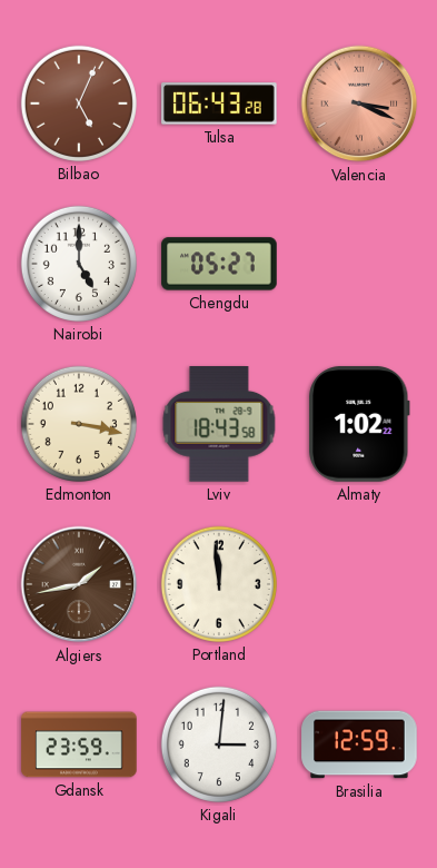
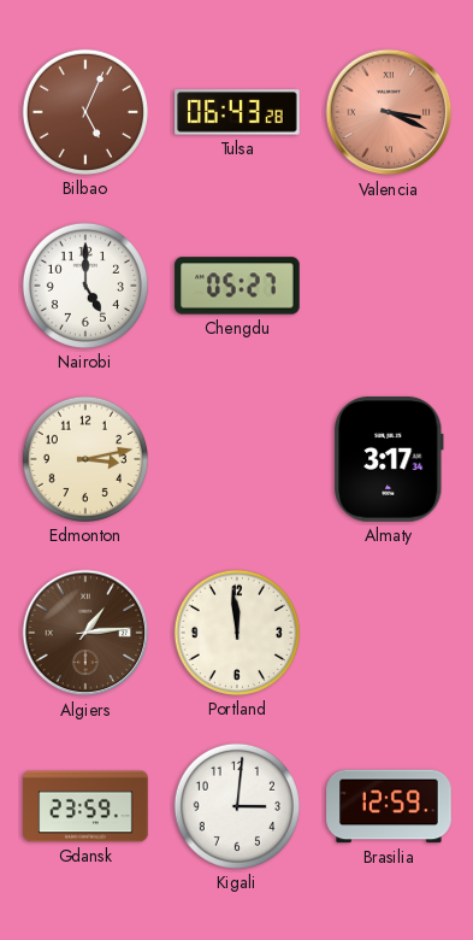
Edmonton: 3:17 -> 3:13 (85, 459)
Lviv: 18:43 -> none (219, 425)
Almaty: 1:02 -> 3:17 (390, 459)
Algiers: 1:43 -> 1:14 (85, 633)
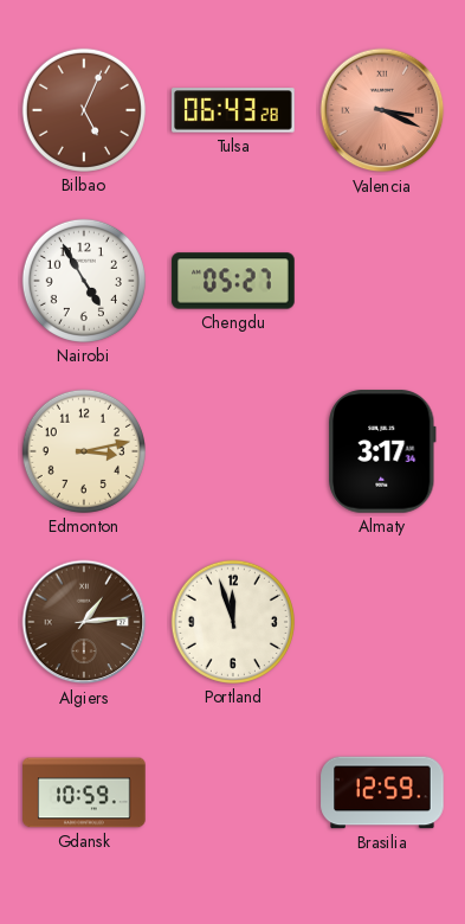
Nairobi: 5:00 -> 4:55 (84, 281)
Portland: 11:59 -> 11:57 (233, 622)
Gdansk: 23:59 -> 10:59 (84, 793)
Kigali: 3:01 -> none (237, 806)
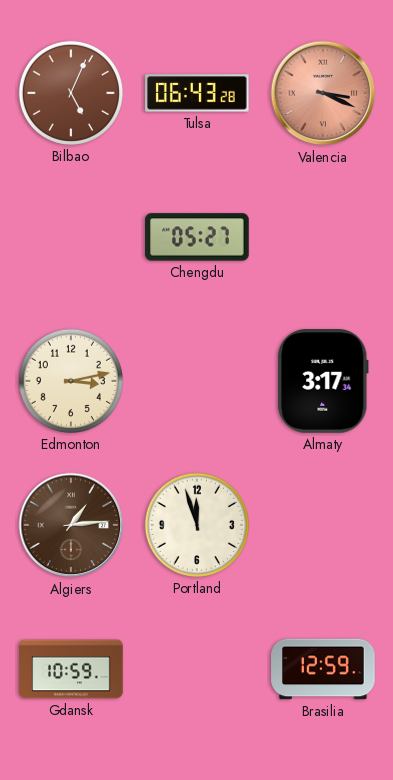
Nairobi: 4:55 -> none (84, 281)
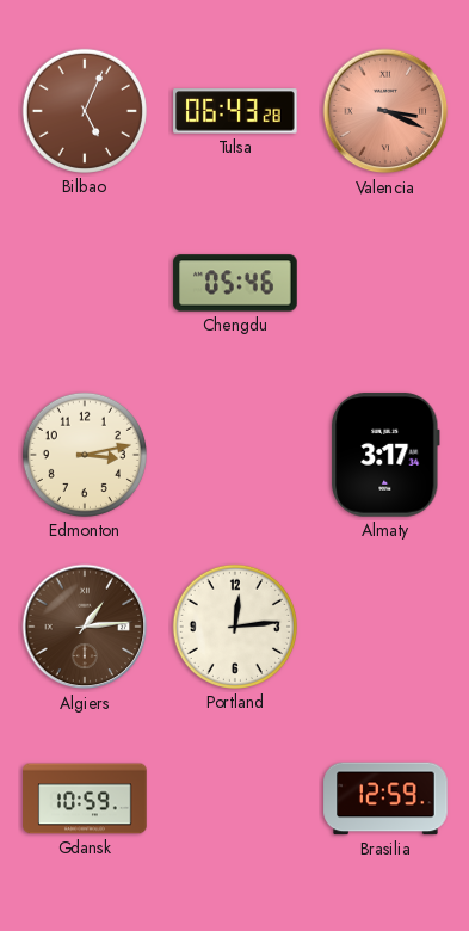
Chengdu: 05:27 -> 05:46 (235, 283)
Portland: 11:57 -> 12:14 (235, 627)
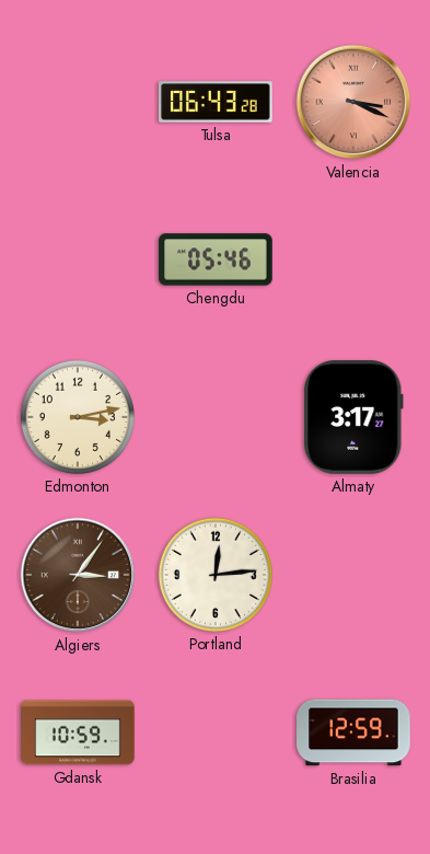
Bilbao: 5:04 -> none (85, 111)
Almaty: 3:17:34 -> 3:17:27 (355, 417)
Algiers: 1:14 -> 3:06 (78, 575)
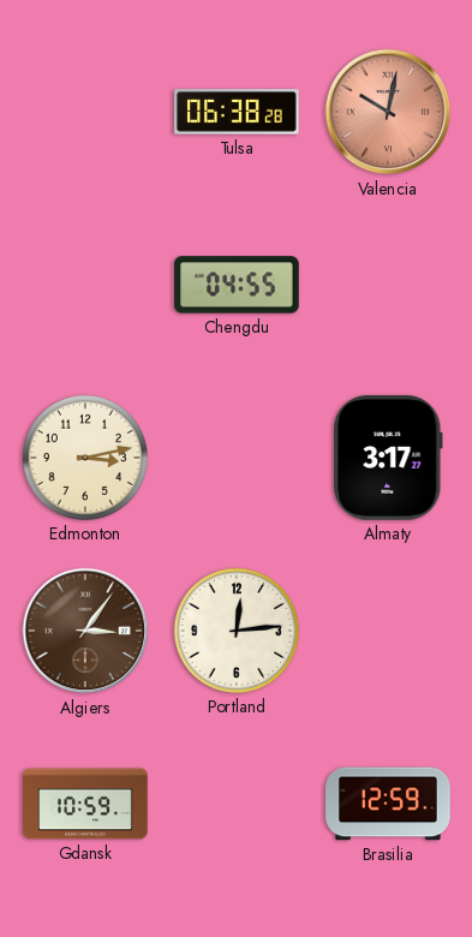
Tulsa: 06:43 -> 06:38 (237, 112)
Valencia: 3:19 -> 10:02 (388, 112)
Chengdu: 05:46 -> 04:55 (237, 285)
